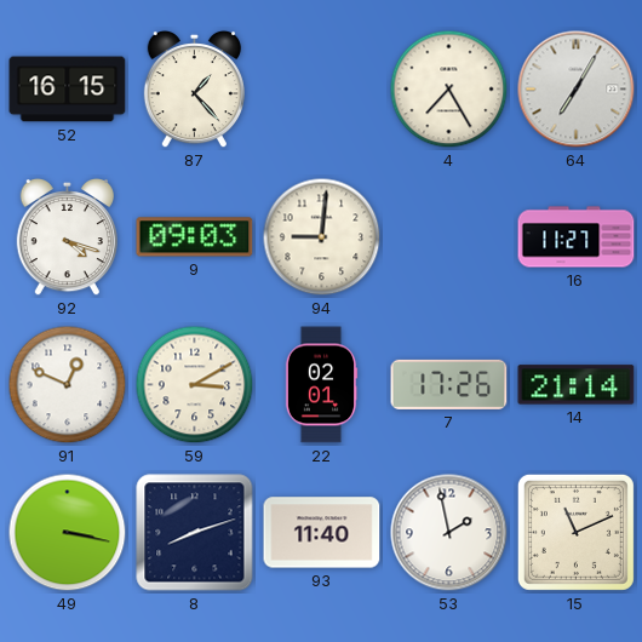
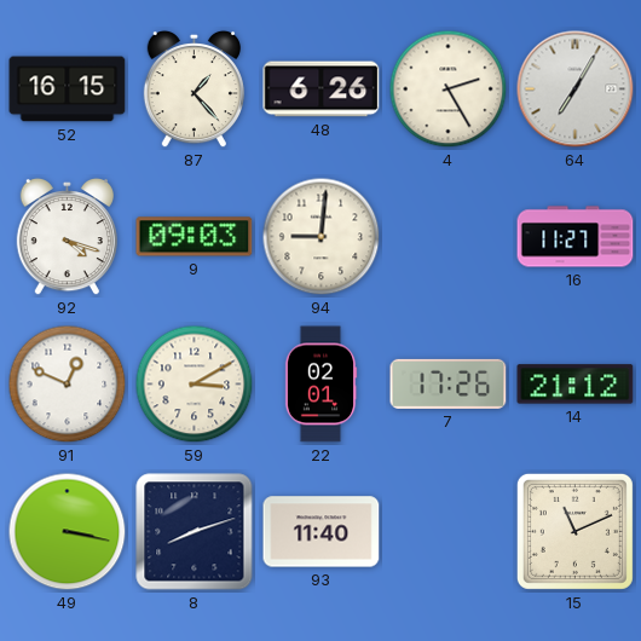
48: none -> 6:26 (322, 89)
4: 7:25 -> 2:25 (449, 89)
14: 21:14 -> 21:12 (576, 385)
53: 1:58 -> none (449, 533)
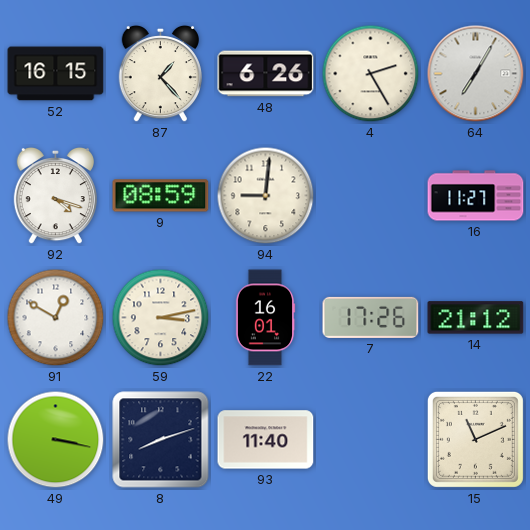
9: 09:03 -> 08:59 (161, 196)
91: 12:49 -> 12:50 (56, 318)
59: 3:10 -> 3:13 (161, 318)
22: 02:01 -> 16:01 (265, 318)
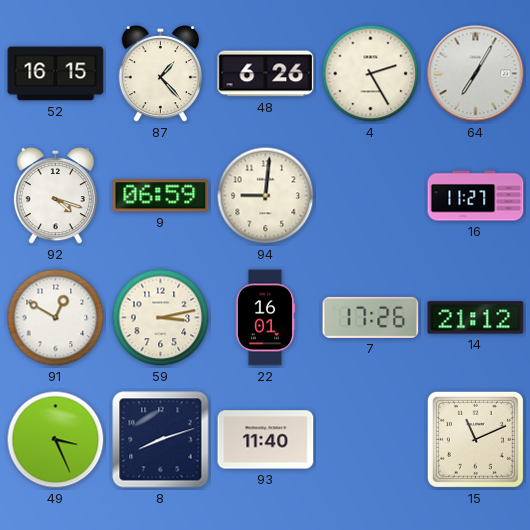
9: 08:59 -> 06:59 (161, 196)
49: 3:17 -> 3:26 (56, 440)
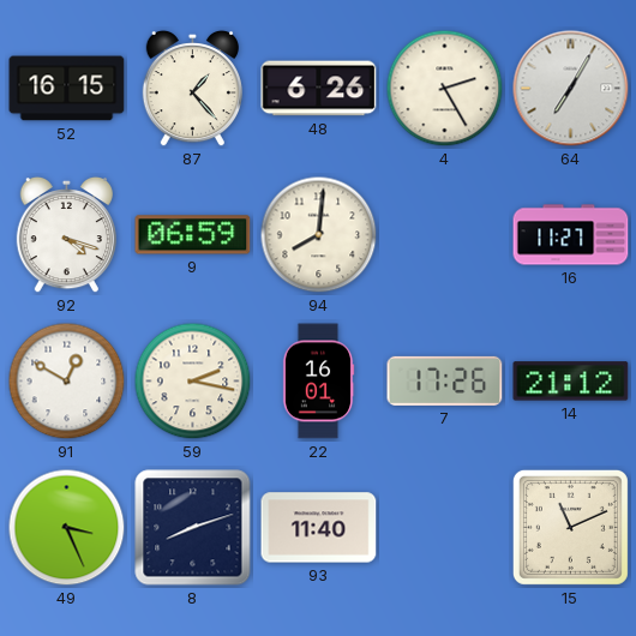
94: 9:01 -> 8:01 (319, 235)
59: 3:13 -> 2:17 (193, 382)
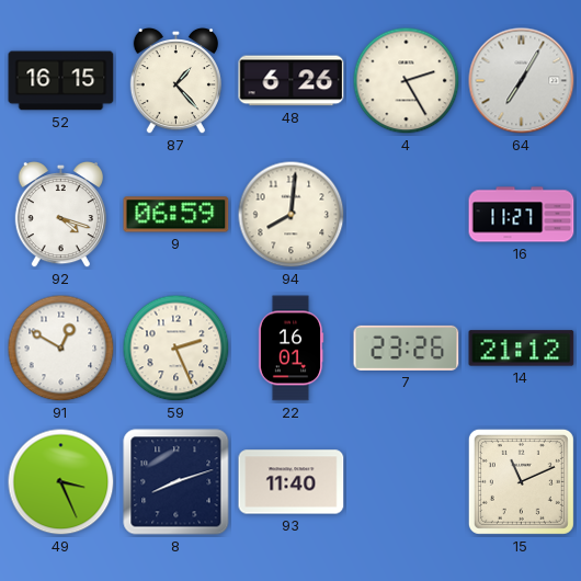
59: 2:17 -> 2:26 (176, 349)
7: 17:26 -> 23:26 (407, 348)
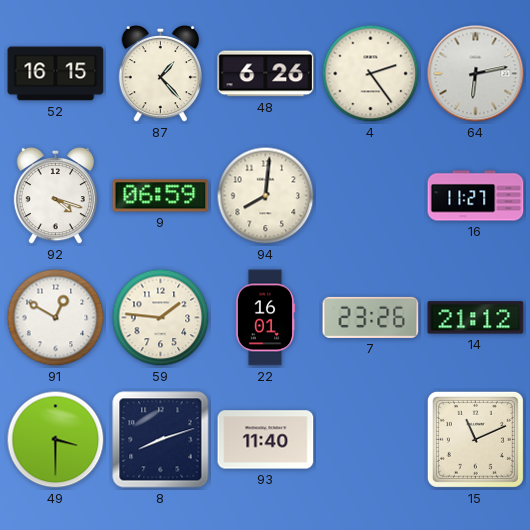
4: 2:25 -> 2:24 (371, 74)
64: 7:05 -> 6:13 (476, 74)
59: 2:26 -> 1:46 (161, 318)
49: 3:26 -> 3:30 (56, 440)
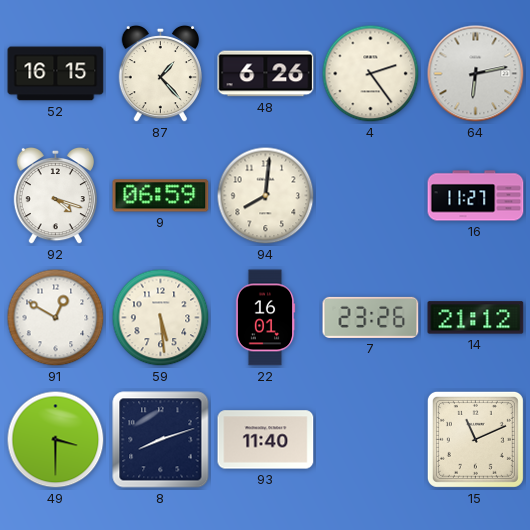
59: 1:46 -> 5:29 (161, 318)
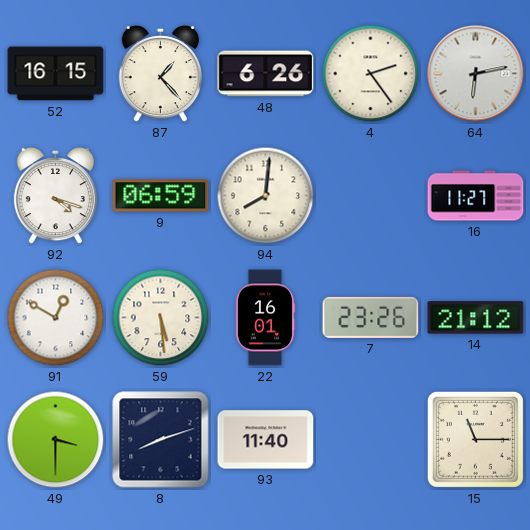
15: 11:11 -> 11:15 (475, 439)
